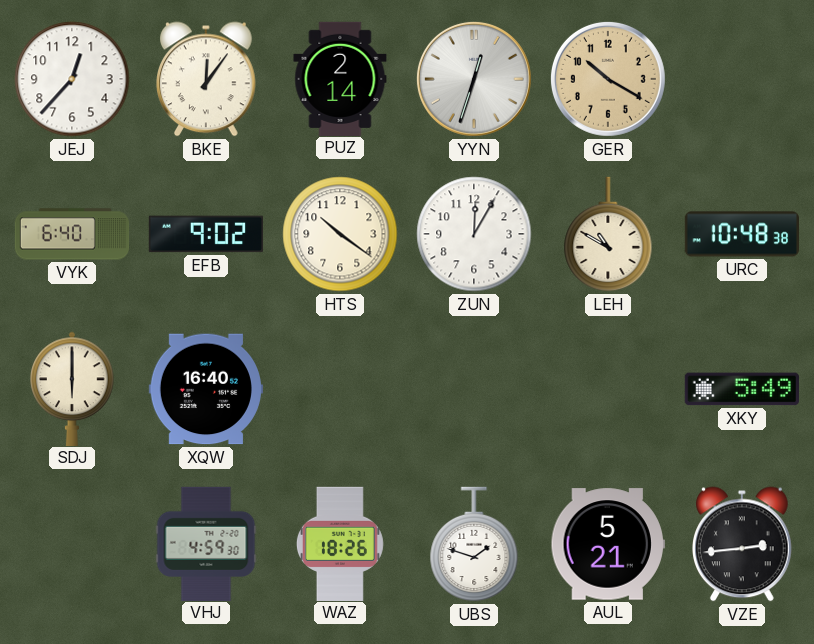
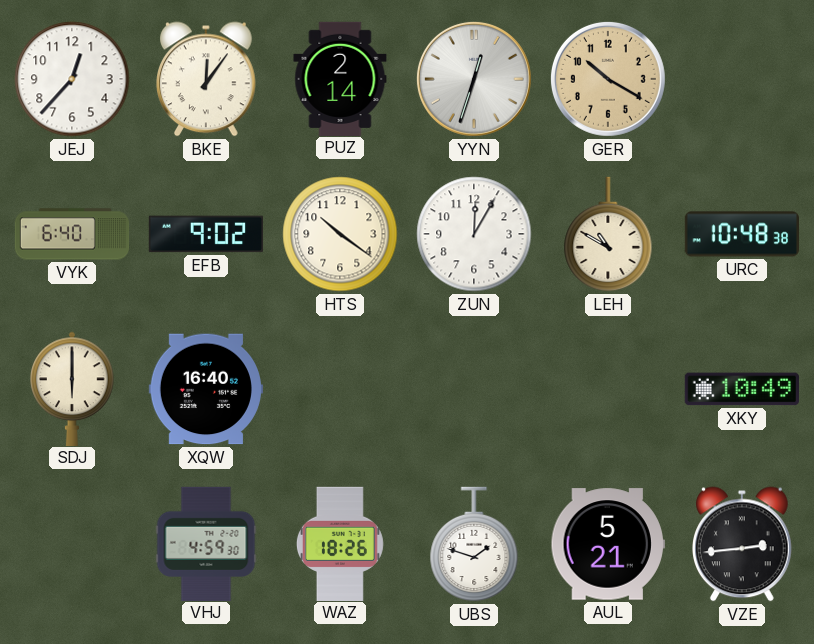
XKY: 5:49 -> 10:49 (742, 389)
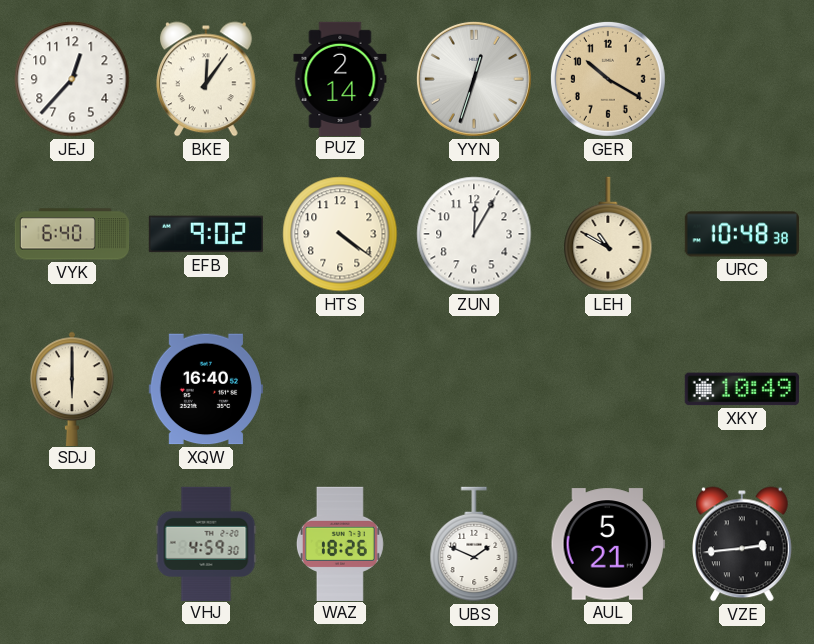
HTS: 10:21 -> 4:21 (340, 234)
UBS: 1:48 -> 1:49 (474, 544)
